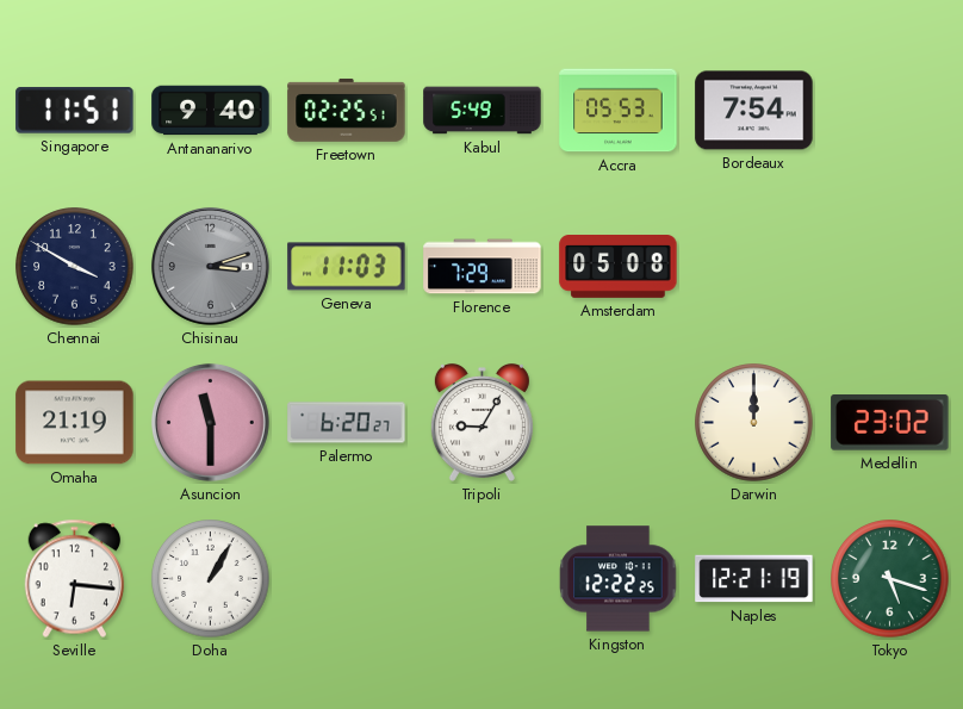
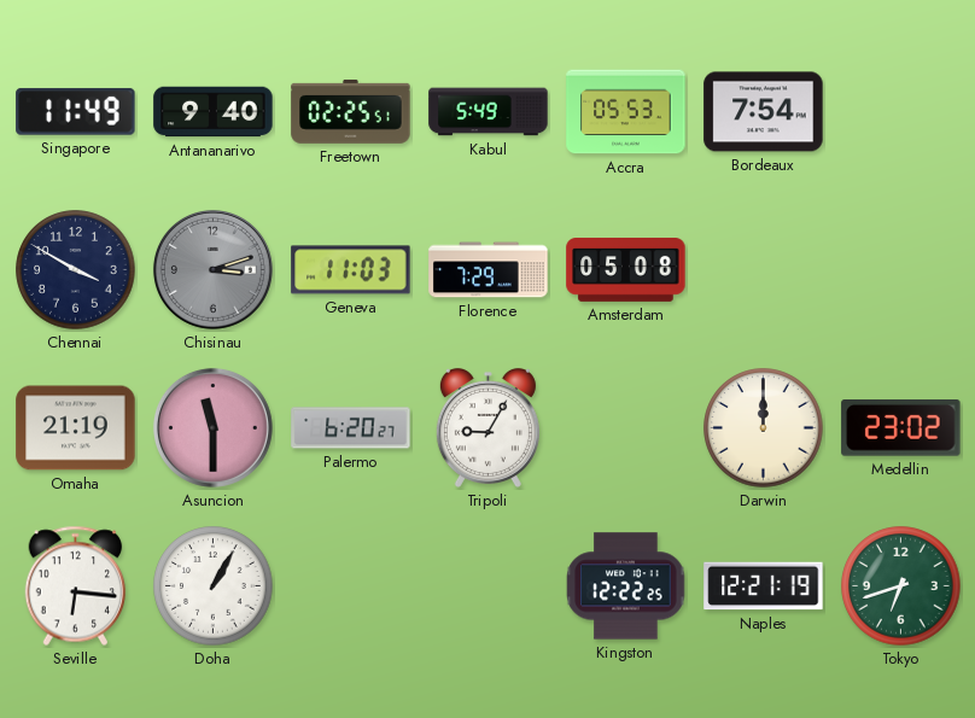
Singapore: 11:51 -> 11:49 (76, 111)
Tokyo: 5:18 -> 6:42 (901, 586)
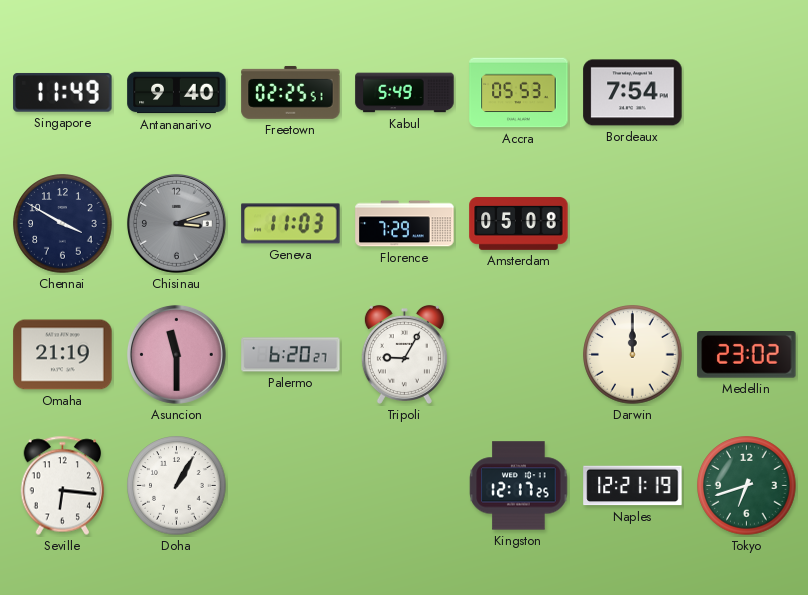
Kingston: 12:22 -> 12:17 (519, 486)
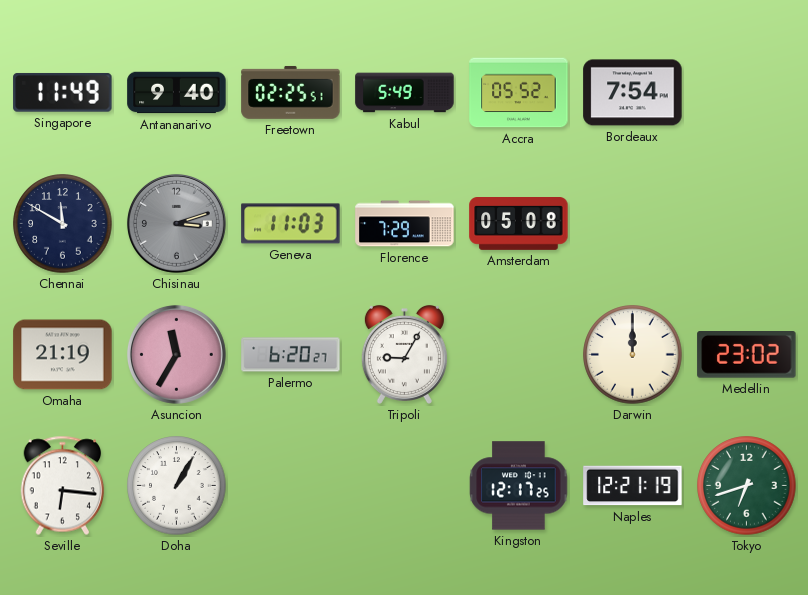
Accra: 05:53 -> 05:52 (519, 93)
Chennai: 3:50 -> 11:50 (63, 224)
Asuncion: 11:30 -> 11:35 (176, 354)
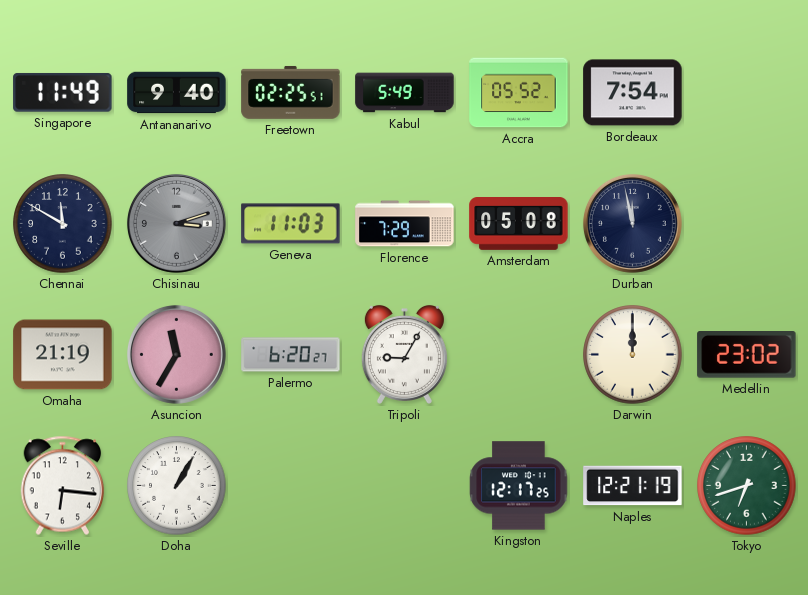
Durban: none -> 11:58 (632, 223)
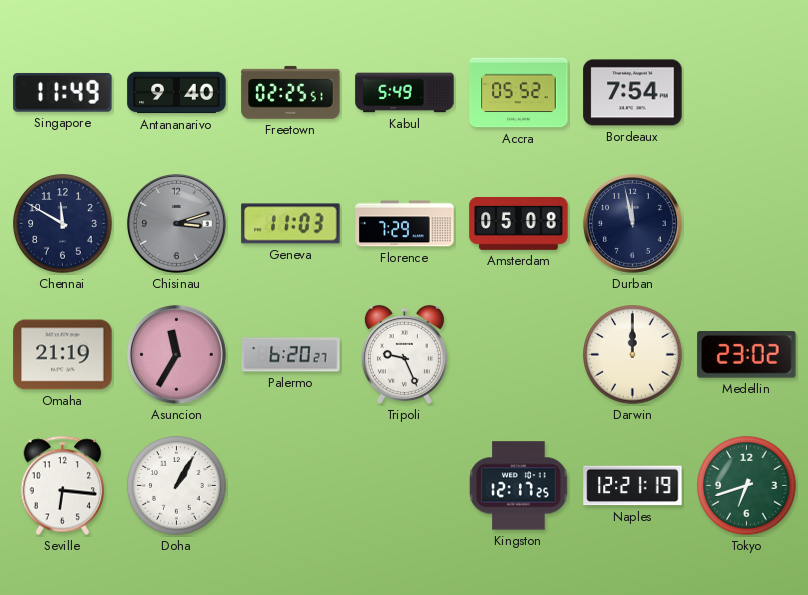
Tripoli: 9:05 -> 9:26 (404, 354)
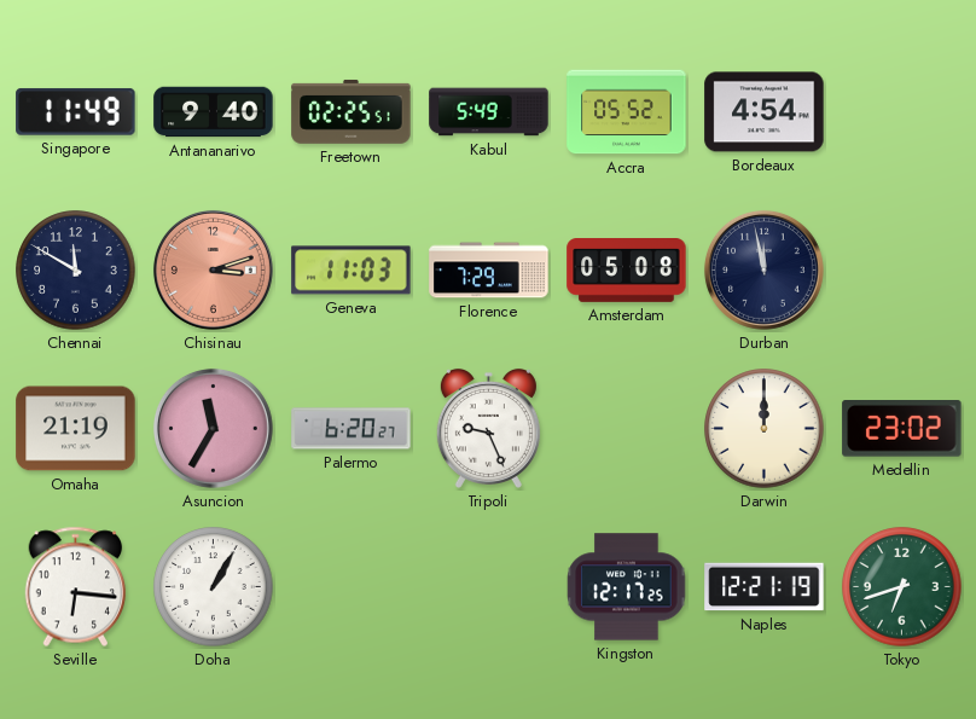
Bordeaux: 7:54 -> 4:54 (765, 112)
Chisinau dial: grey -> salmon (213, 269)
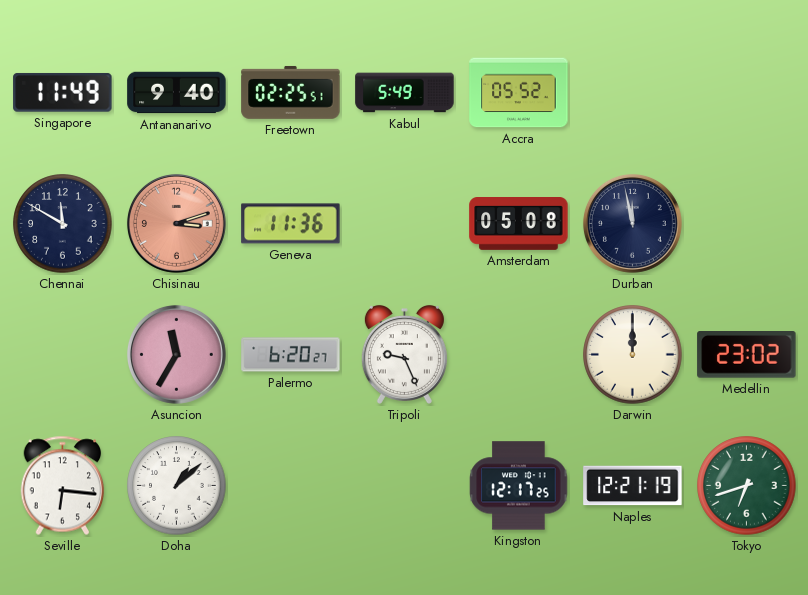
Bordeaux: 4:54 -> none (765, 112)
Geneva: 11:03 -> 11:36 (291, 224)
Florence: 7:29 -> none (489, 271)
Omaha: 21:19 -> none (76, 429)
Doha: 1:05 -> 1:08 (177, 486)
